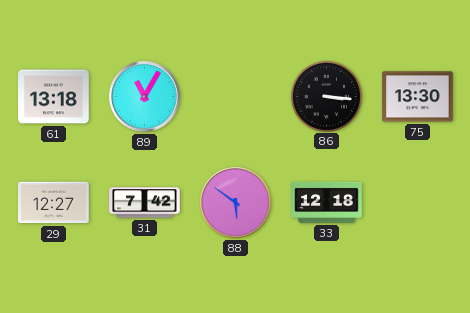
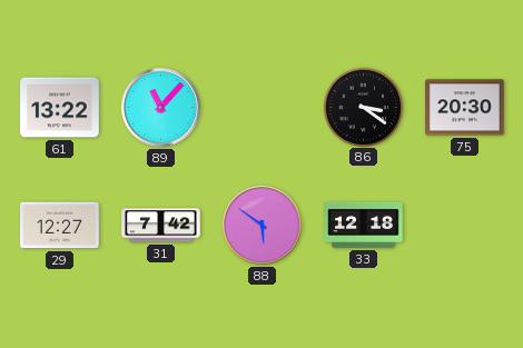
61: 13:18 -> 13:22 (60, 108)
89: 11:05 -> 11:07 (161, 108)
86: 3:16 -> 3:21 (363, 107)
75: 13:30 -> 20:30 (465, 108)
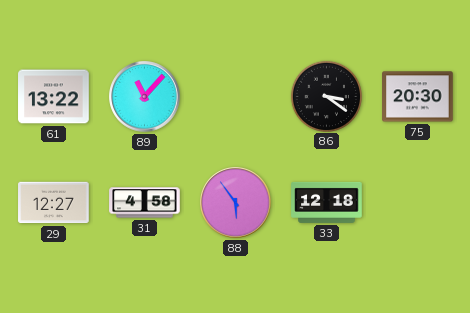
31: 7:42 -> 4:58 (145, 203)
88: 5:51 -> 5:54 (236, 203)
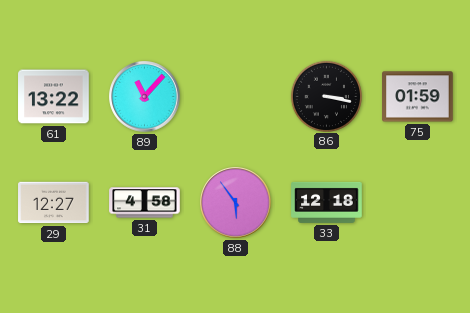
86: 3:21 -> 3:17 (326, 96)
75: 20:30 -> 01:59 (418, 97)
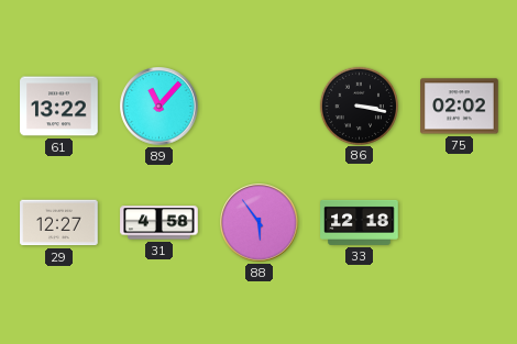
75: 01:59 -> 02:02 (460, 107)
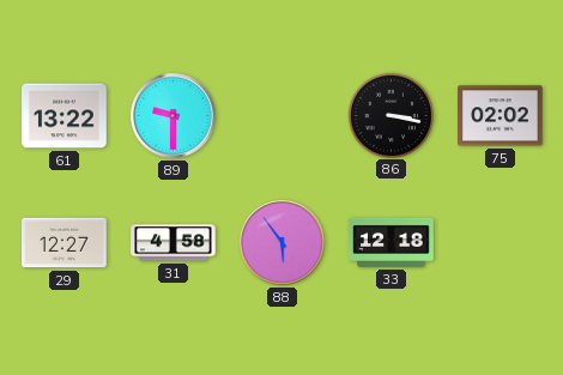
89: 11:07 -> 9:30 (174, 116)
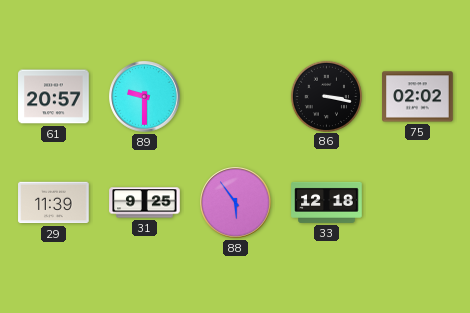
61: 13:22 -> 20:57 (54, 97)
29: 12:27 -> 11:39 (54, 203)
31: 4:58 -> 9:25 (145, 203)
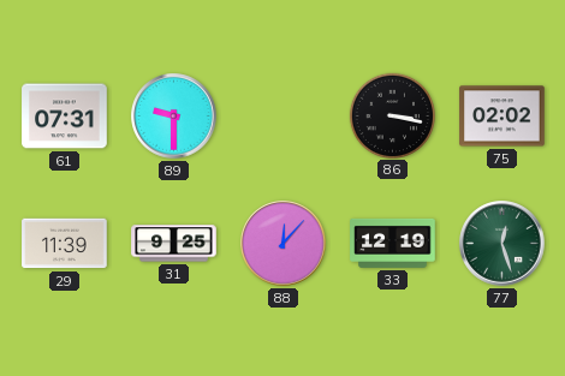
61: 20:57 -> 07:31 (65, 117)
88: 5:54 -> 12:07 (284, 244)
33: 12:18 -> 12:19 (393, 243)
77: none -> 12:27 (502, 244)
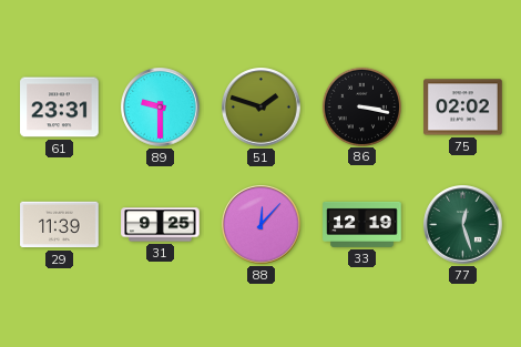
61: 07:31 -> 23:31 (60, 108)
51: none -> 1:48 (262, 108)
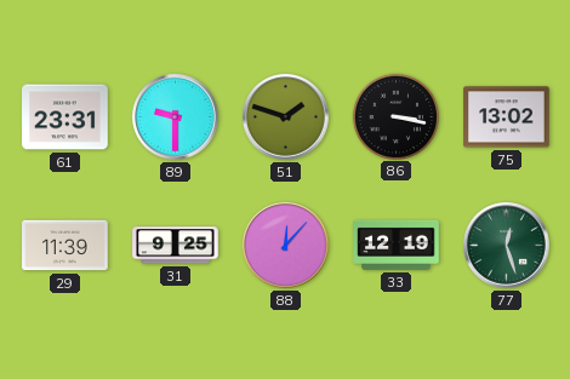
75: 02:02 -> 13:02 (507, 117)
